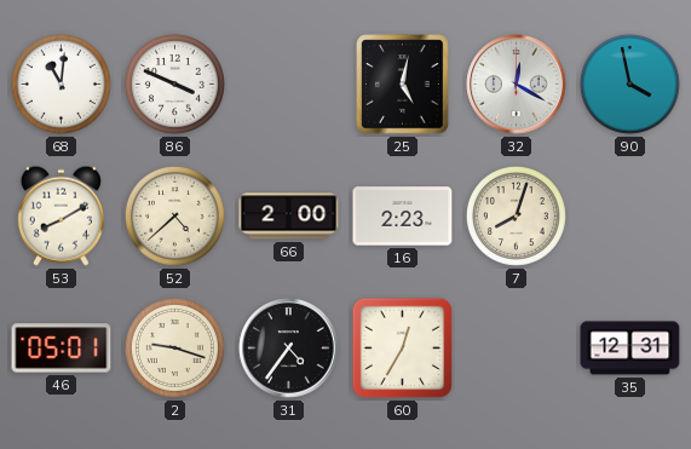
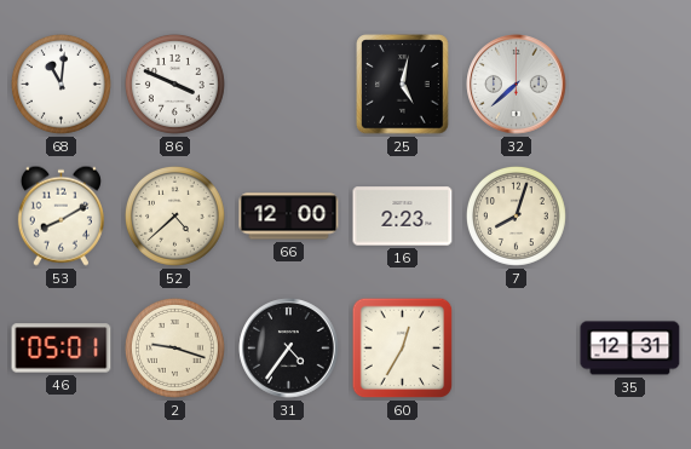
32: 12:20 -> 7:38 (517, 85)
90: 3:58 -> none (629, 84)
66: 2:00 -> 12:00 (289, 217)
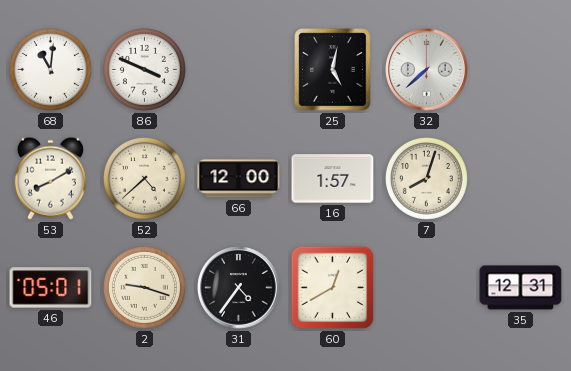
16: 2:23 -> 1:57 (333, 179)
60: 12:35 -> 12:40 (333, 288)
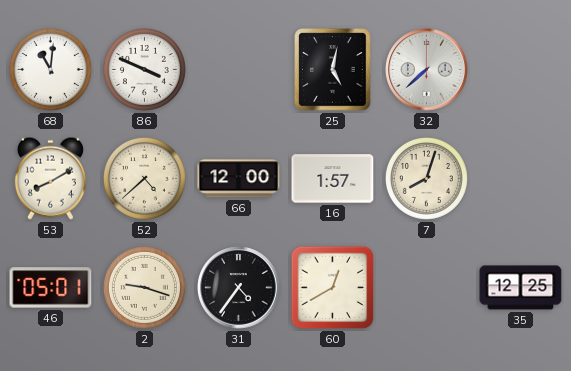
35: 12:31 -> 12:25 (521, 288)
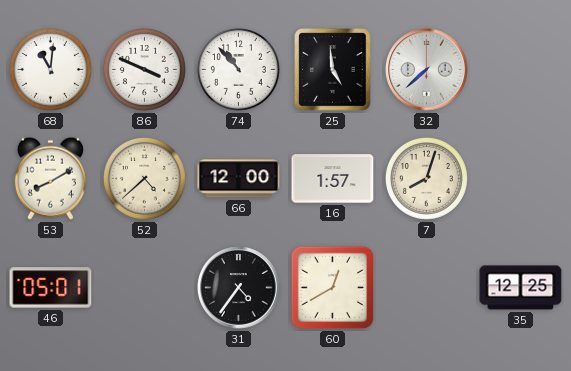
74: none -> 10:53 (238, 69)
25: 5:02 -> 4:59 (333, 70)
2: 9:18 -> none (144, 287)
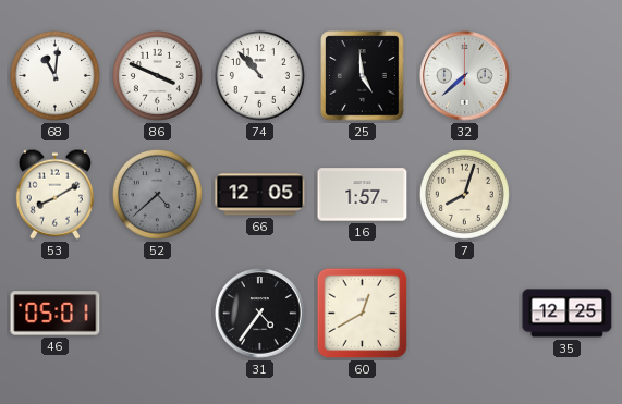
52 dial: cream -> grey (157, 194)
66: 12:00 -> 12:05 (260, 195)
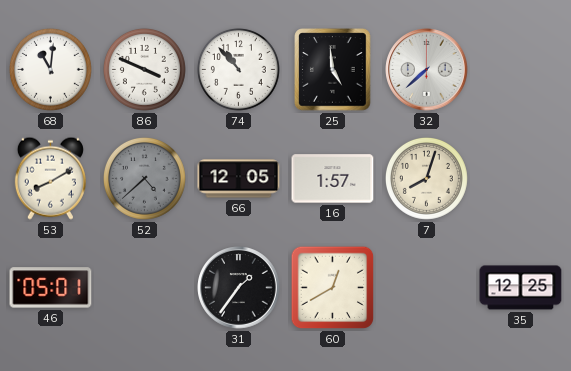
31: 4:36 -> 1:36 (239, 288)
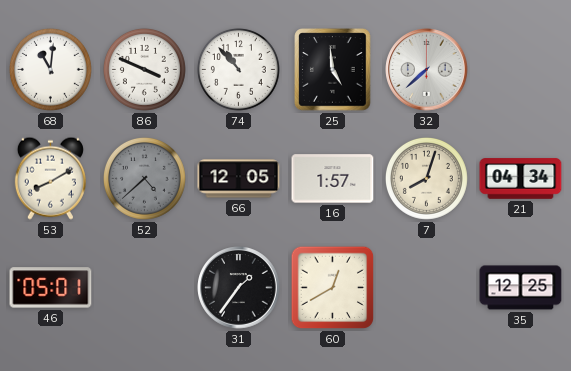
21: none -> 04:34 (521, 179)
